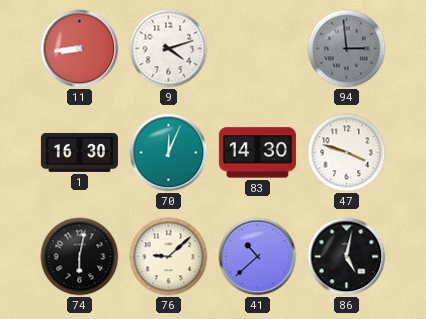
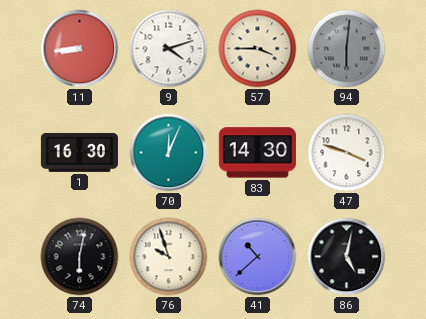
57: none -> 3:45 (258, 49)
94: 2:59 -> 6:01 (347, 49)
76: 9:08 -> 9:57 (169, 257)
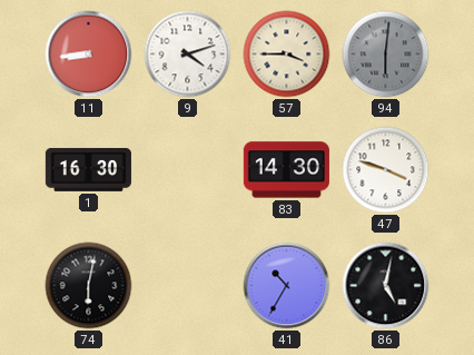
70: 12:04 -> none (169, 153)
76: 9:57 -> none (169, 257)
41: 10:38 -> 10:35 (287, 286)
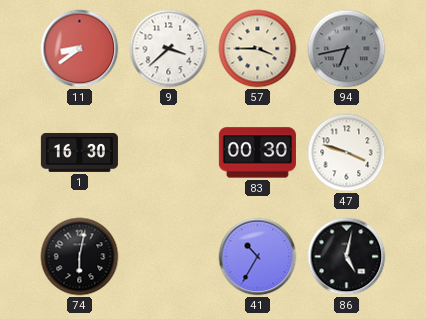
11: 8:44 -> 8:39 (80, 49)
9: 4:12 -> 3:38 (169, 49)
94: 6:01 -> 6:43 (347, 49)
83: 14:30 -> 00:30 (257, 153)
